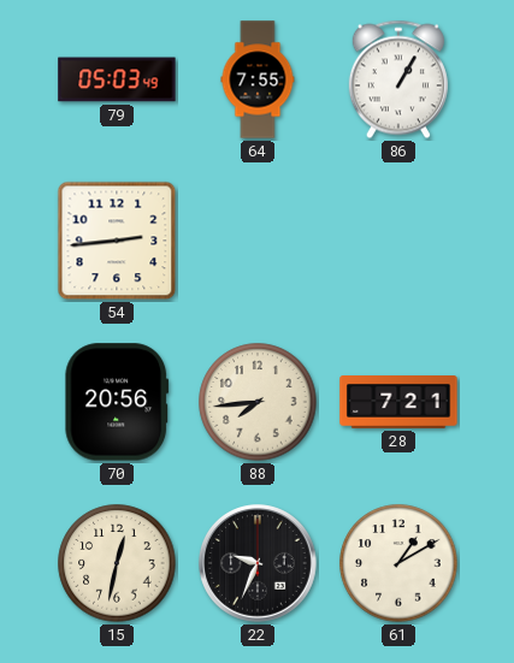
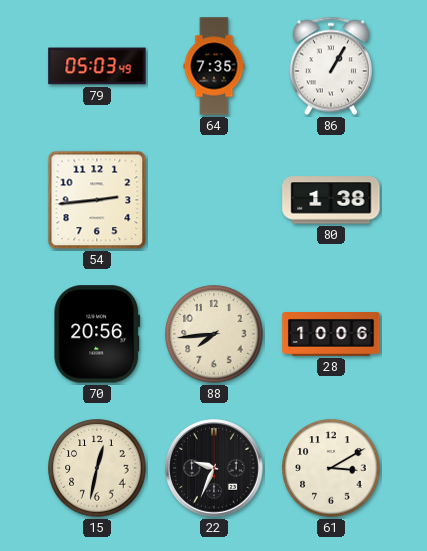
64: 7:55 -> 7:35 (214, 66)
80: none -> 1:38 (331, 200)
28: 7:21 -> 10:06 (331, 335)
61: 1:10 -> 3:10 (331, 468)
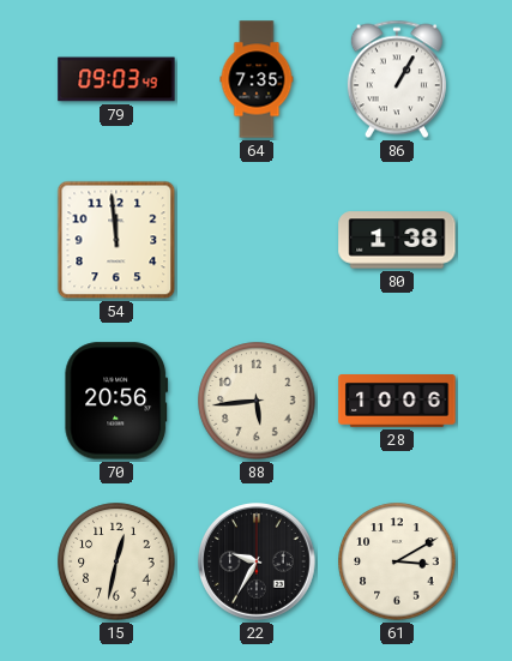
79: 05:03 -> 09:03 (116, 79)
54: 2:44 -> 11:59 (116, 240)
88: 7:44 -> 5:44 (257, 401)
22: 9:34 -> 9:35 (257, 561)
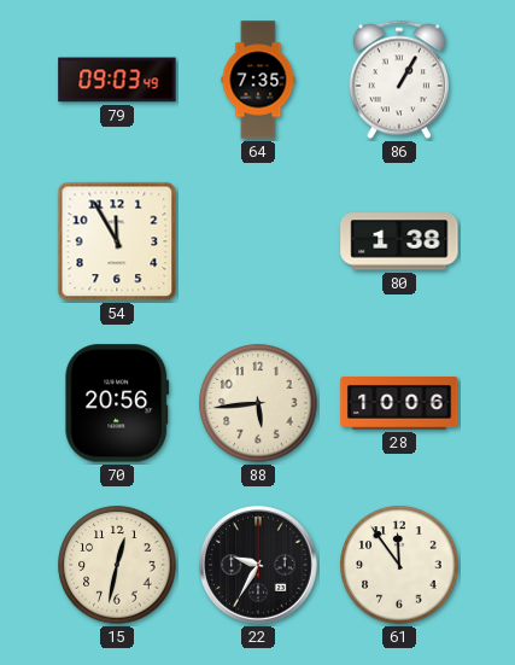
54: 11:59 -> 11:55 (117, 241)
61: 3:10 -> 11:54 (399, 565)
